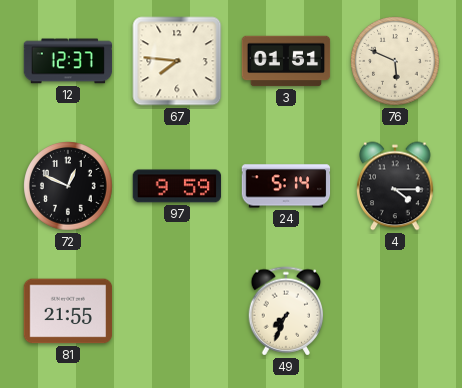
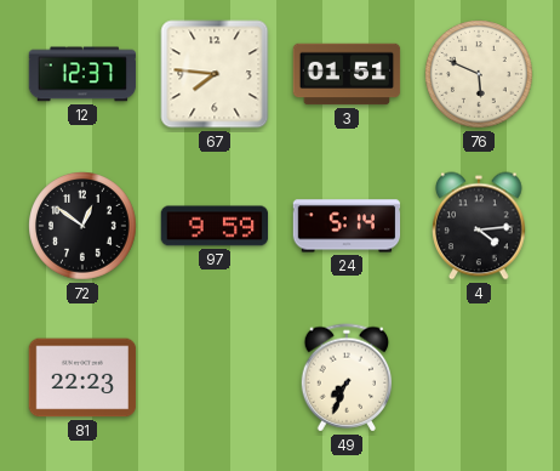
72: 12:49 -> 12:51 (82, 226)
4: 4:15 -> 4:14 (479, 226)
81: 21:55 -> 22:23 (82, 378)
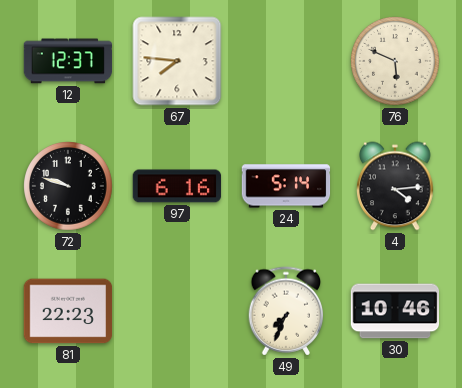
3: 01:51 -> none (347, 74)
72: 12:51 -> 9:48 (68, 186)
97: 9:59 -> 6:16 (177, 186)
30: none -> 10:46 (395, 311)
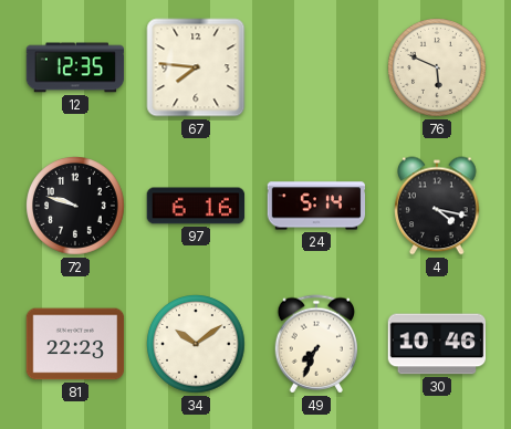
12: 12:37 -> 12:35 (75, 67)
4: 4:14 -> 4:17 (437, 206)
34: none -> 10:09 (196, 344)
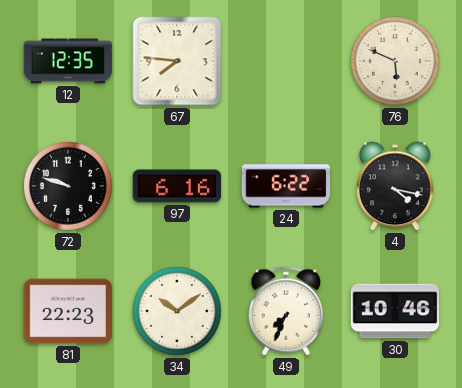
24: 5:14 -> 6:22 (286, 186)
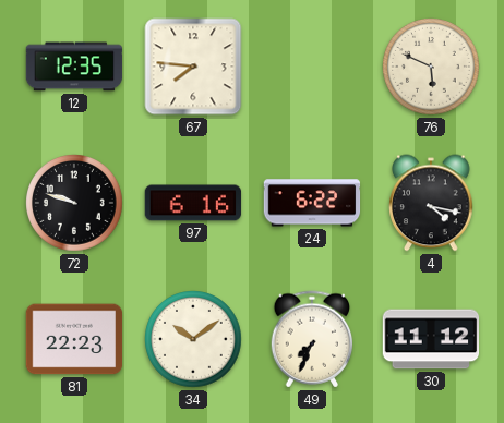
30: 10:46 -> 11:12 (431, 339)
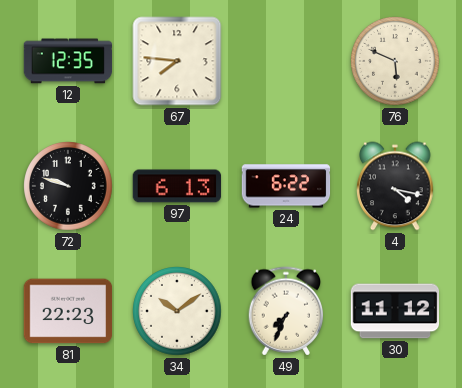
97: 6:16 -> 6:13 (177, 186)
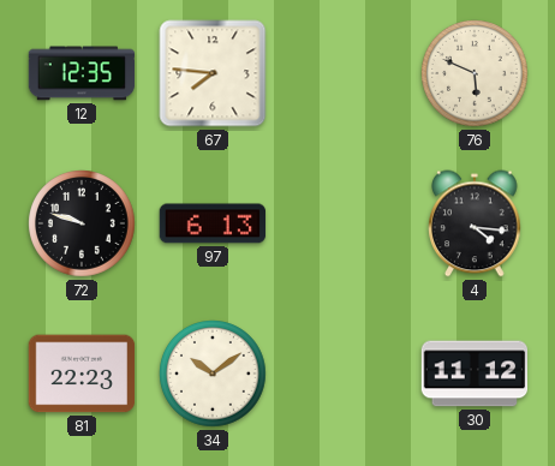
24: 6:22 -> none (286, 186)
4: 4:17 -> 4:16 (475, 223)
49: 7:34 -> none (286, 311)
